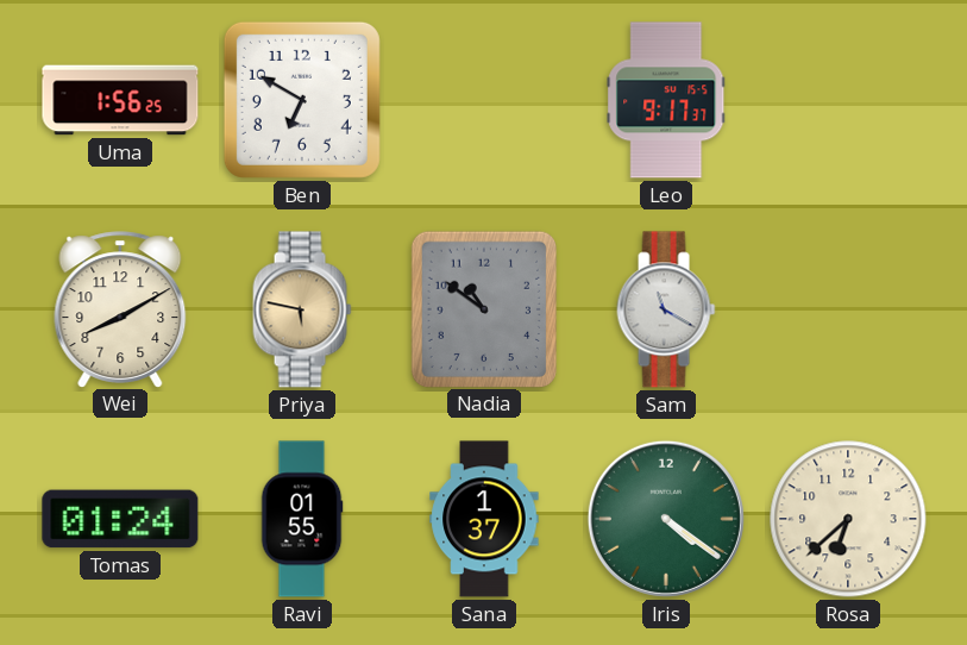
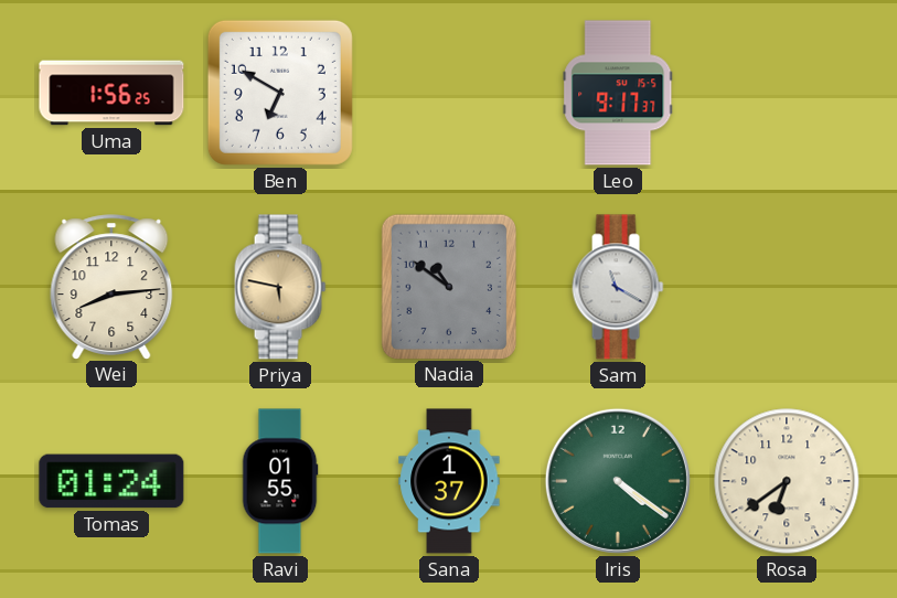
Wei: 8:10 -> 8:14 (111, 287)
Rosa: 6:38 -> 6:39 (787, 481)
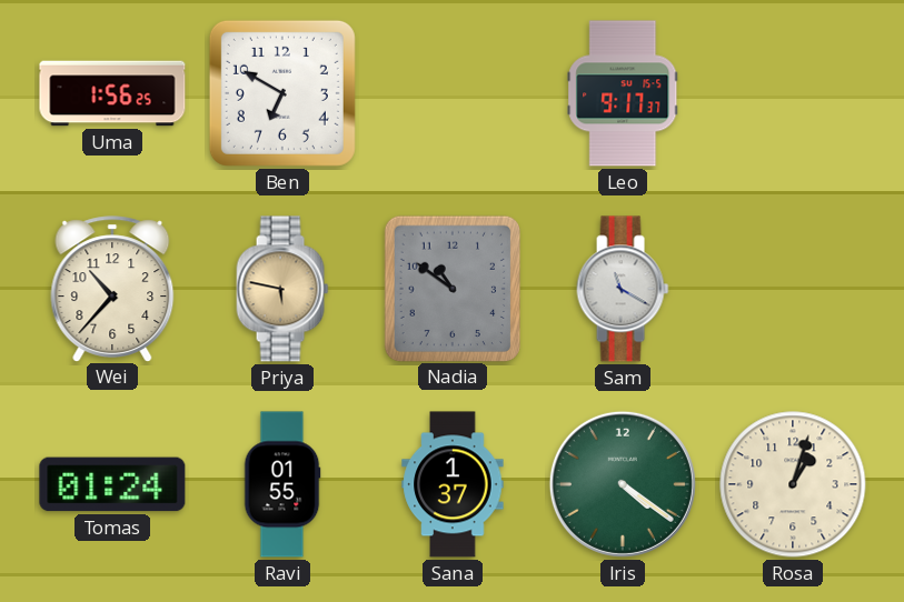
Wei: 8:14 -> 10:37 (112, 289)
Rosa: 6:39 -> 1:03 (793, 484)
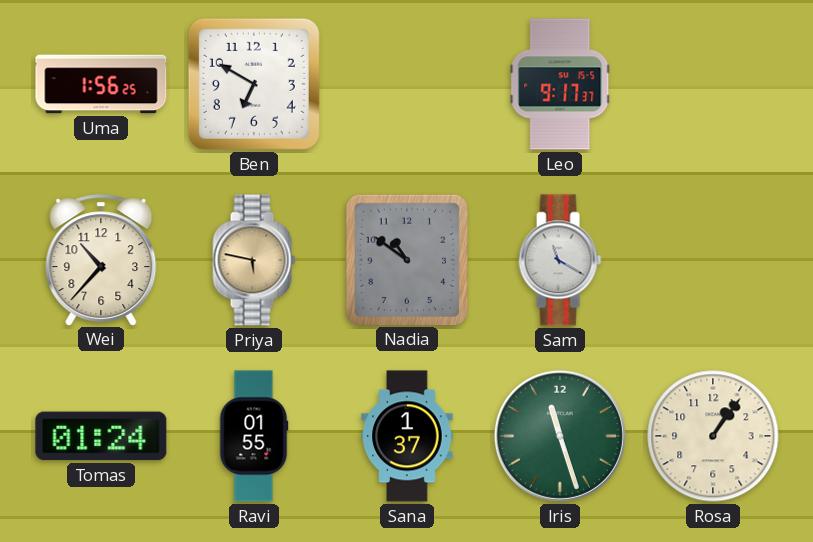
Iris: 4:21 -> 11:27 (560, 436)
Rosa: 1:03 -> 1:06 (713, 436)
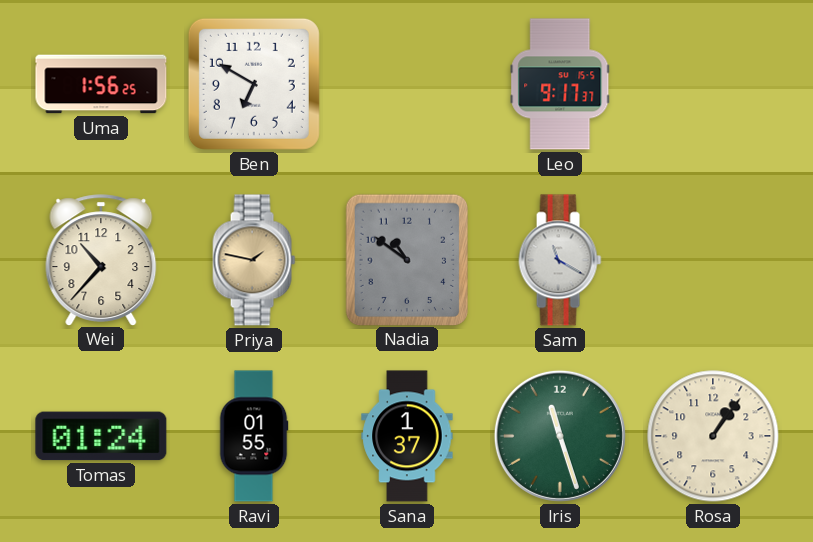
Priya: 5:47 -> 1:47 (254, 260)
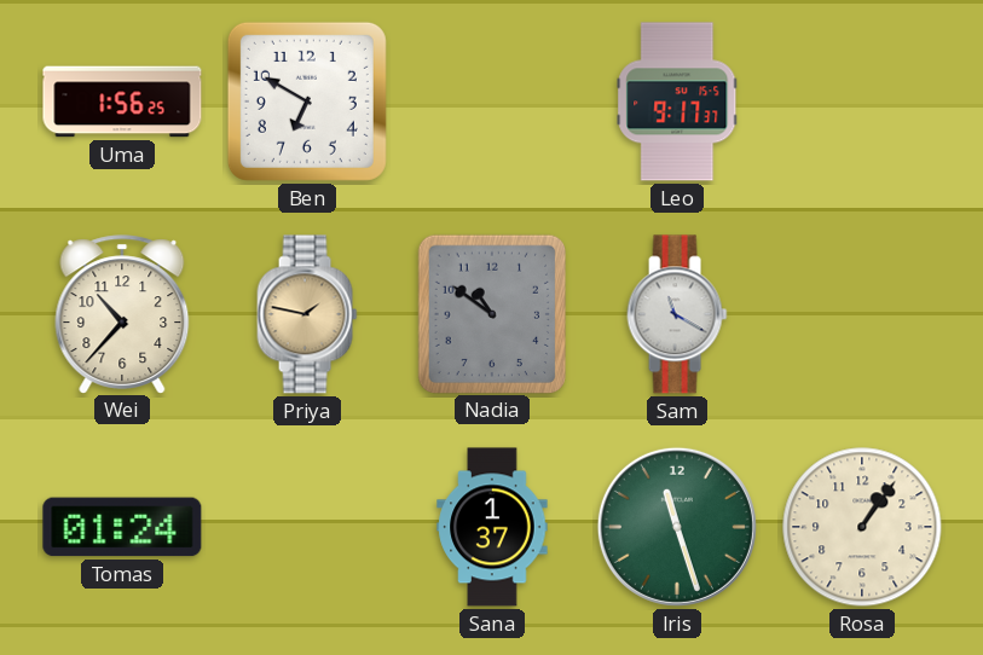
Ravi: 01:55 -> none (254, 436)
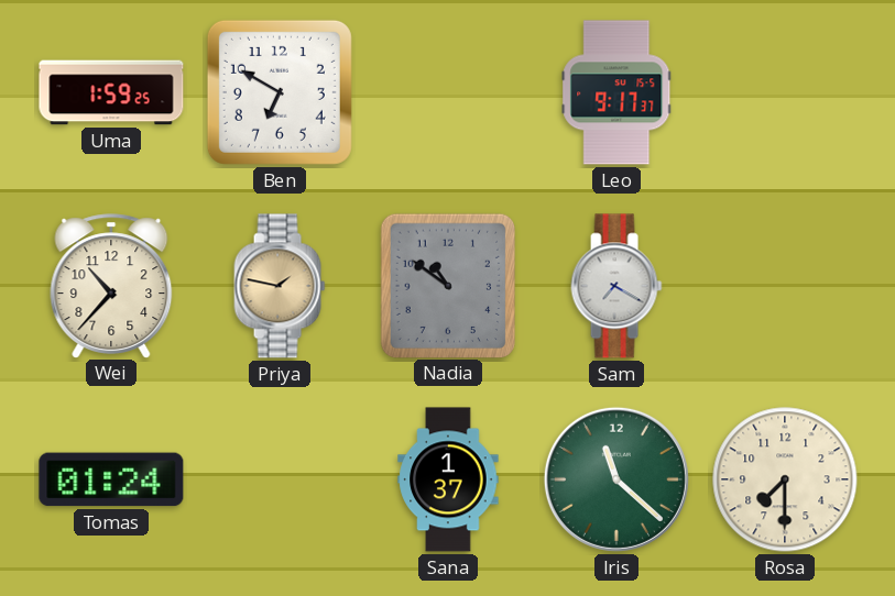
Uma: 1:56 -> 1:59 (111, 92)
Sam: 11:20 -> 7:20 (616, 286)
Iris: 11:27 -> 11:22 (616, 479)
Rosa: 1:06 -> 7:30 (785, 479)
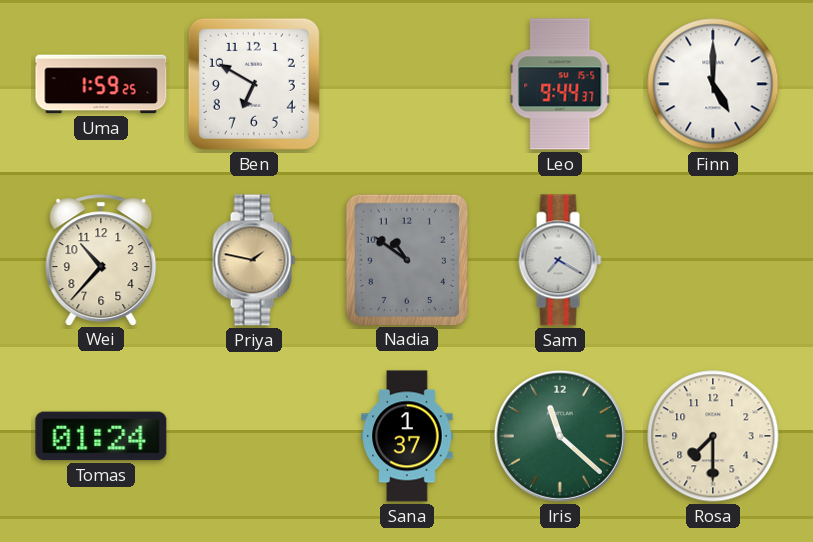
Leo: 9:17 -> 9:44 (560, 84)
Finn: none -> 5:00 (713, 84)
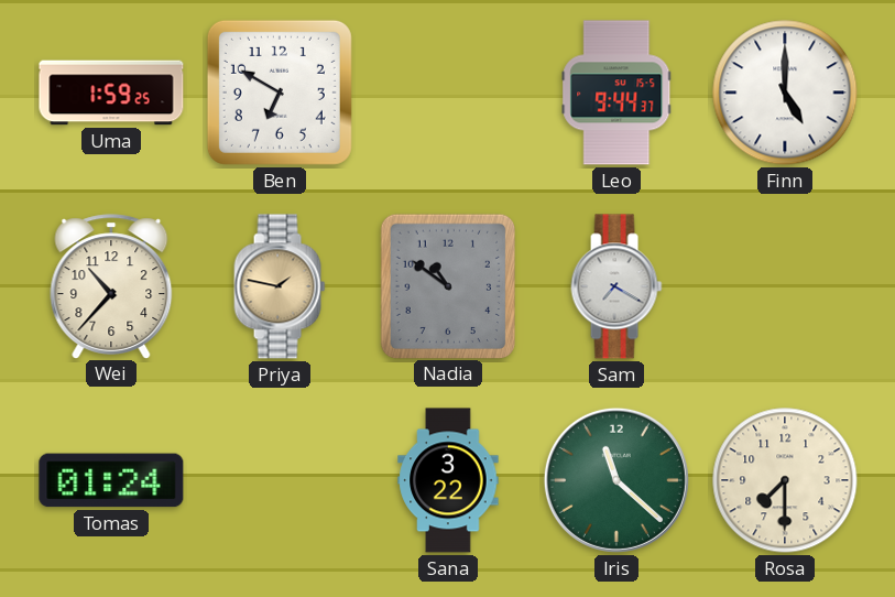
Sana: 1:37 -> 3:22 (448, 480)
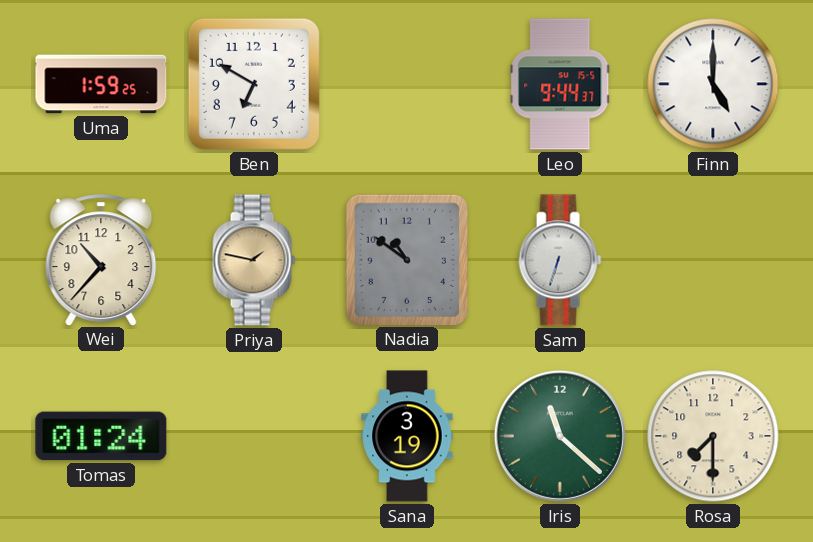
Sam: 7:20 -> 6:33 (560, 260)
Sana: 3:22 -> 3:19 (407, 436)
